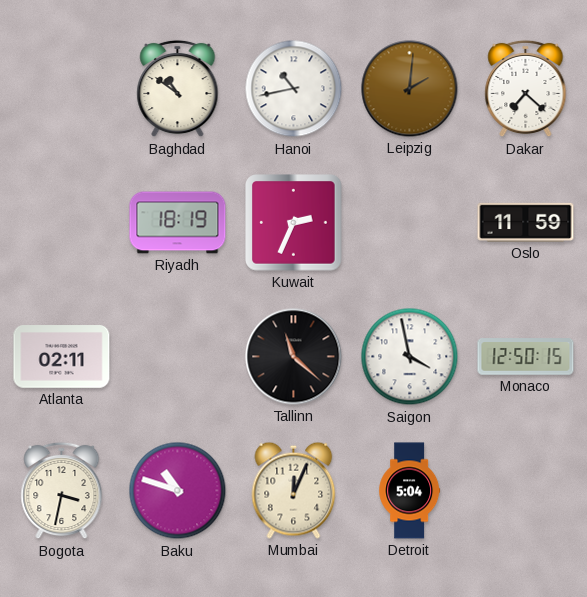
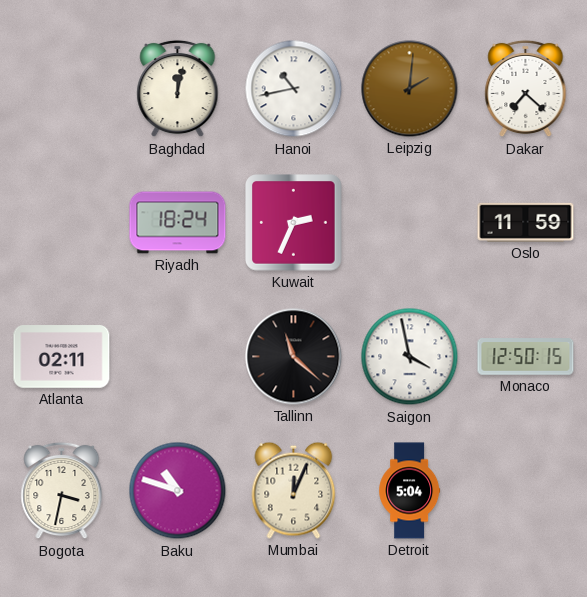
Baghdad: 10:51 -> 12:02 (178, 89)
Riyadh: 18:19 -> 18:24 (178, 223)
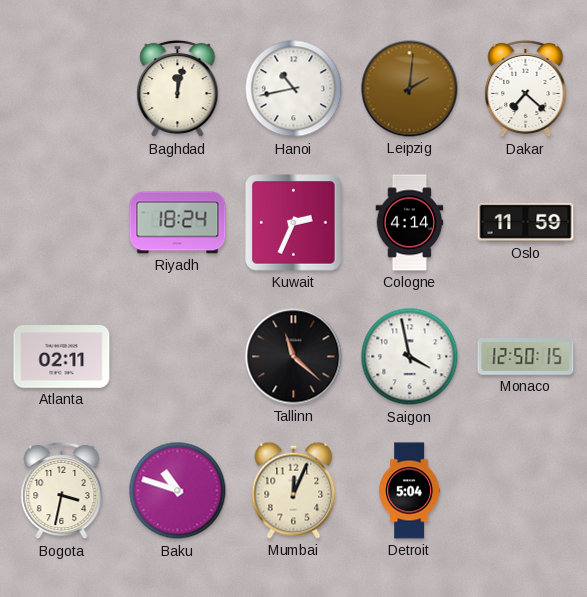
Cologne: none -> 4:14 (410, 223)
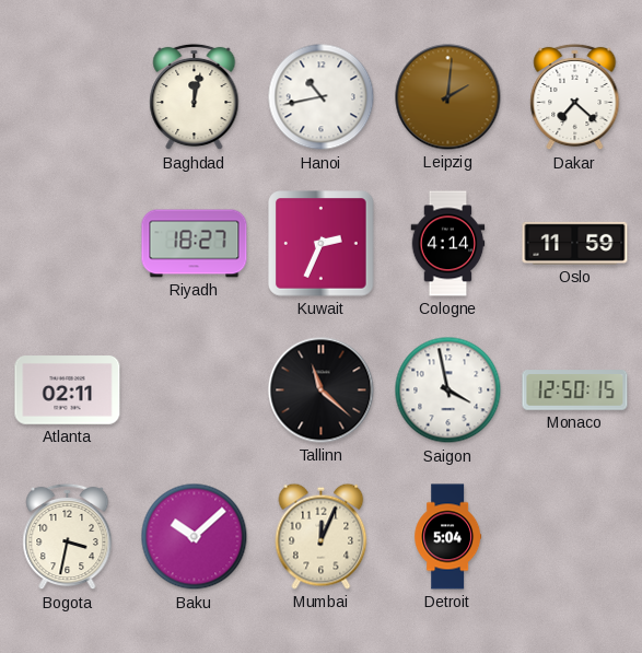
Riyadh: 18:24 -> 18:27 (195, 244)
Baku: 10:48 -> 10:08 (195, 537)
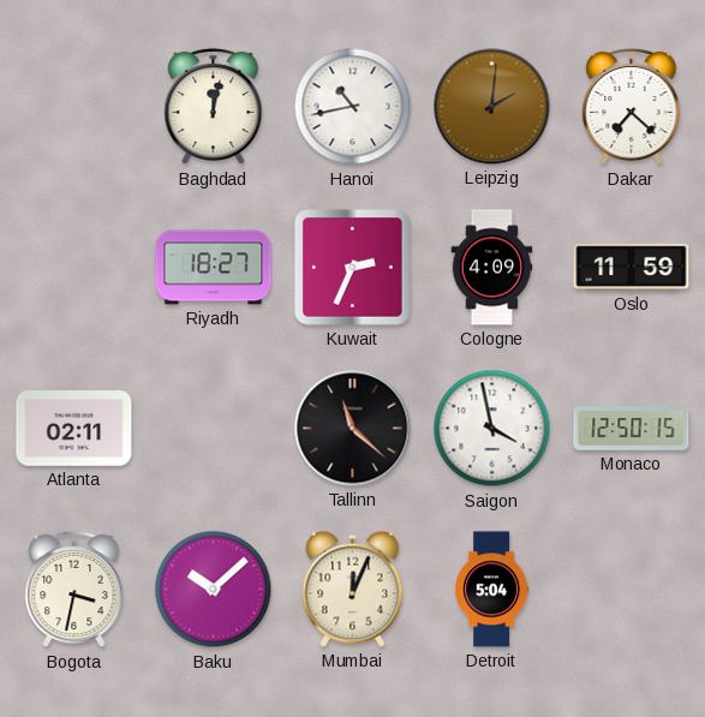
Cologne: 4:14 -> 4:09 (492, 268)
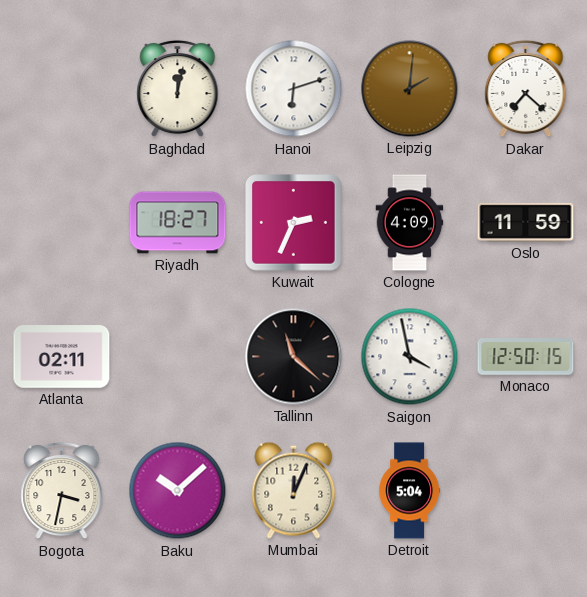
Hanoi: 10:43 -> 6:12 (294, 89)
